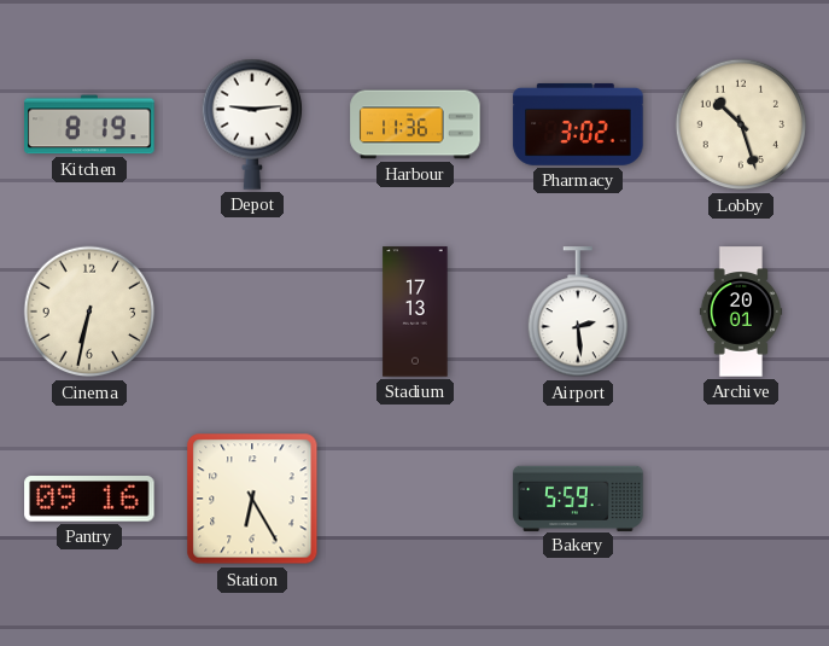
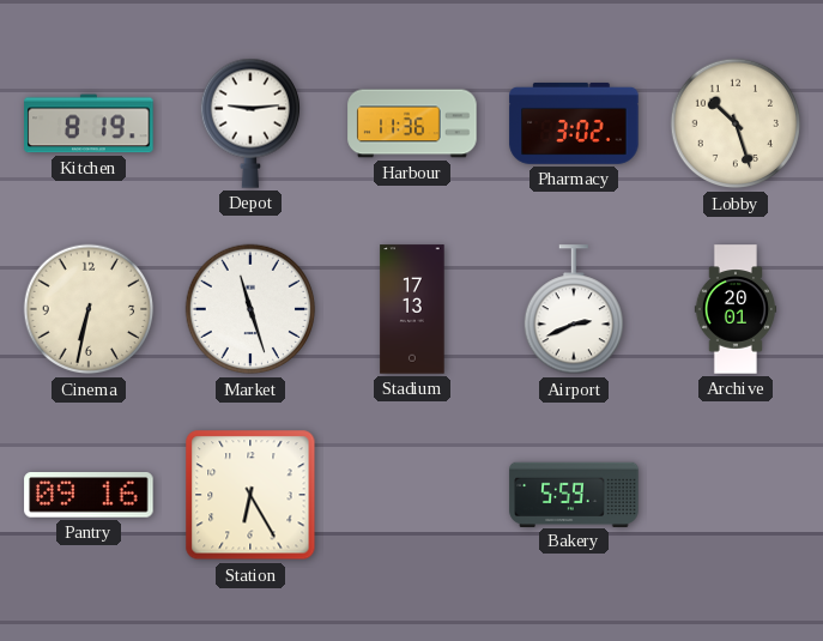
Market: none -> 11:27 (250, 309)
Airport: 2:29 -> 2:41 (573, 310)
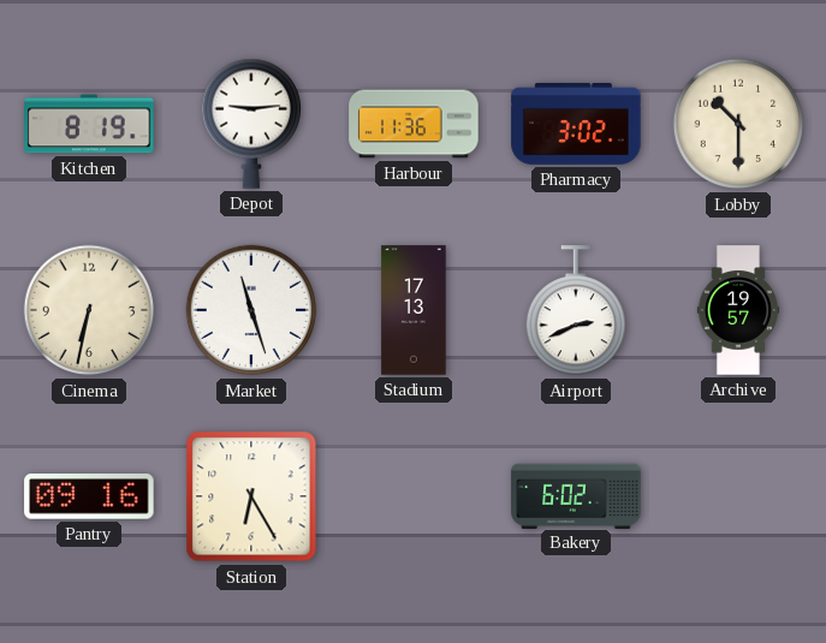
Lobby: 10:27 -> 10:30 (738, 124)
Archive: 20:01 -> 19:57 (738, 310)
Bakery: 5:59 -> 6:02 (576, 495)
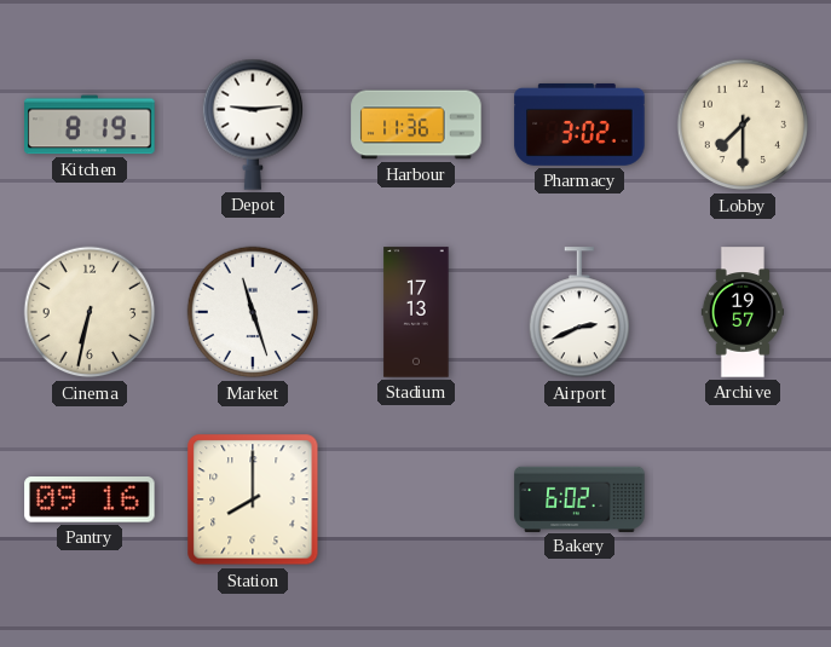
Lobby: 10:30 -> 7:30 (743, 125)
Station: 6:25 -> 8:00 (253, 499)
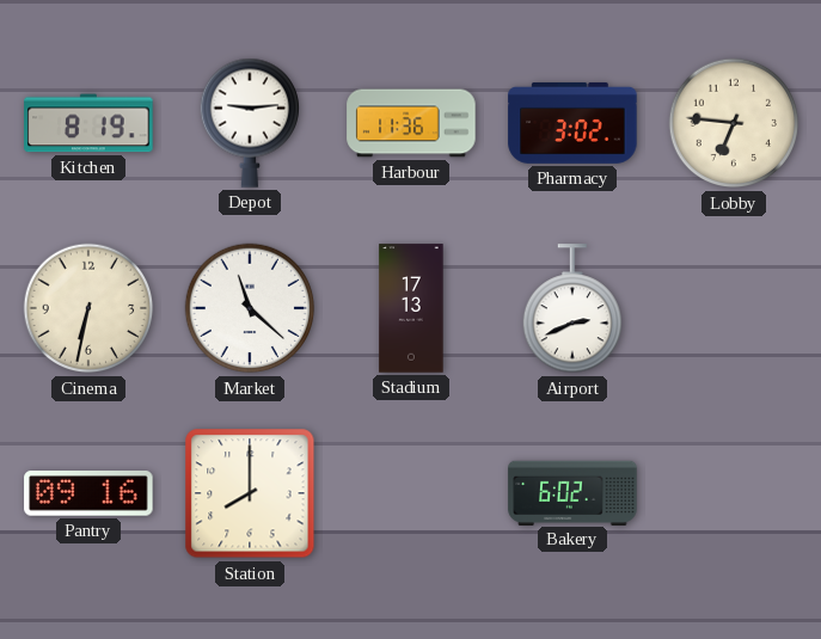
Lobby: 7:30 -> 6:46 (734, 123)
Market: 11:27 -> 11:22 (250, 308)
Archive: 19:57 -> none (743, 312)
